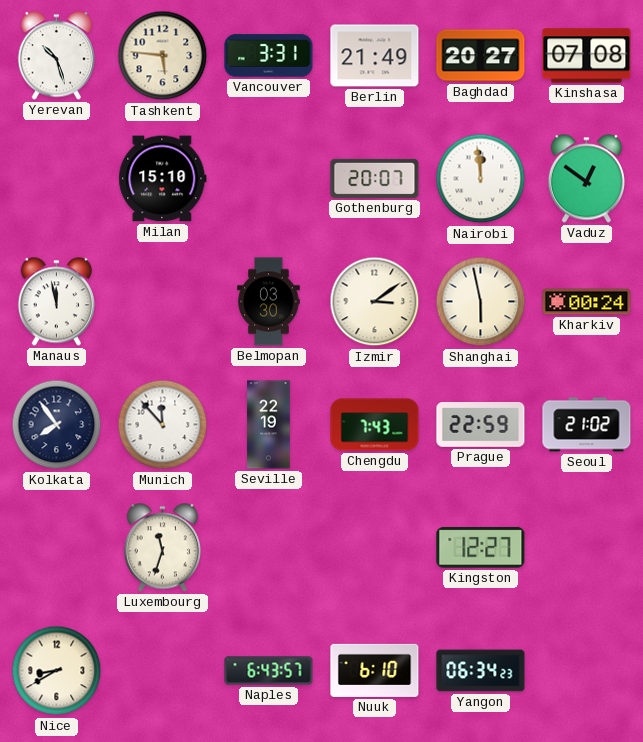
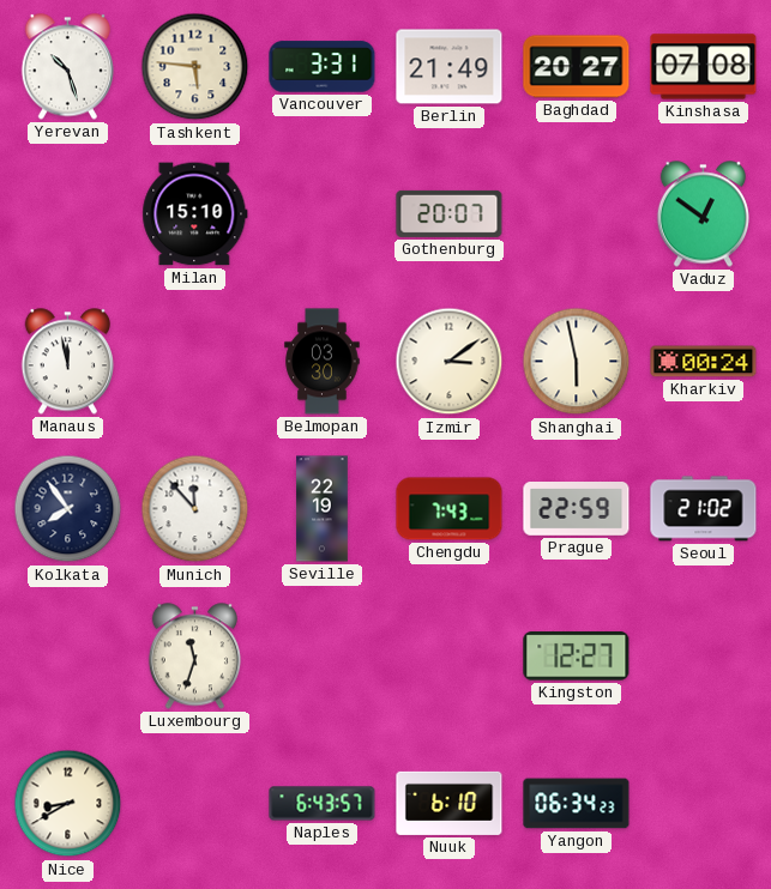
Nairobi: 11:59 -> none (481, 179)
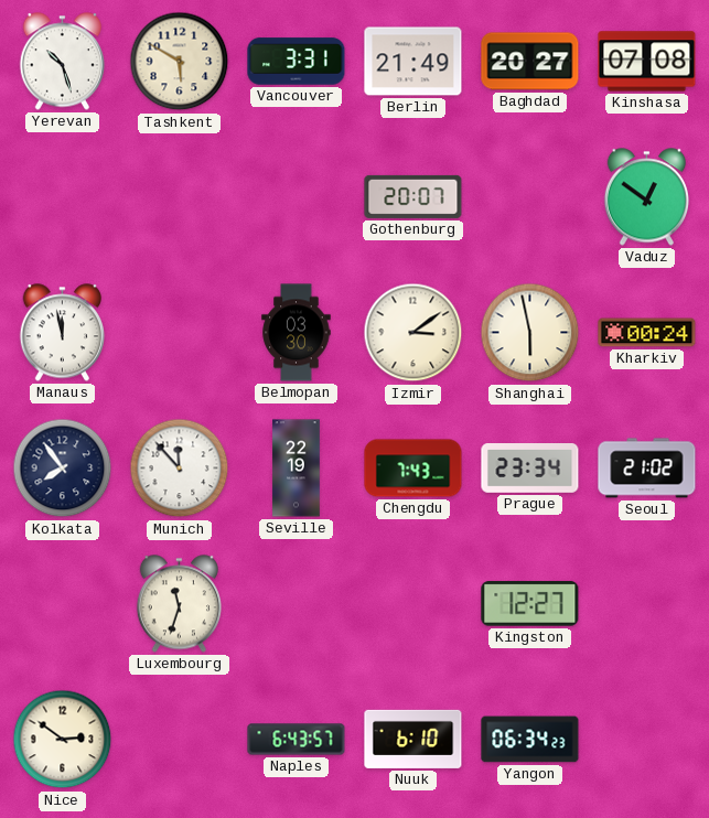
Tashkent: 5:46 -> 5:50 (180, 62)
Milan: 15:10 -> none (195, 214)
Prague: 22:59 -> 23:34 (530, 469)
Nice: 8:40 -> 2:51 (63, 740)
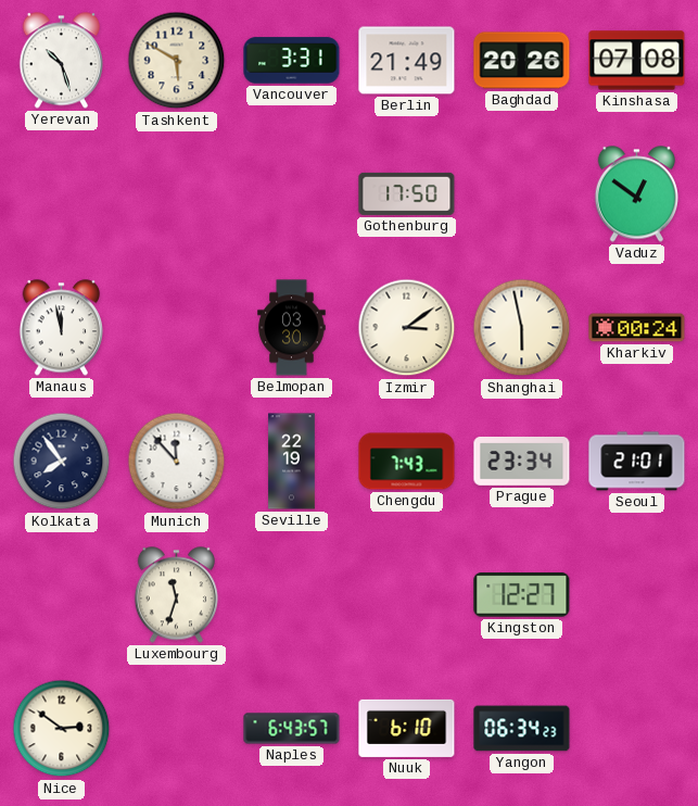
Baghdad: 20:27 -> 20:26 (522, 61)
Gothenburg: 20:07 -> 17:50 (407, 193)
Seoul: 21:02 -> 21:01 (637, 462)
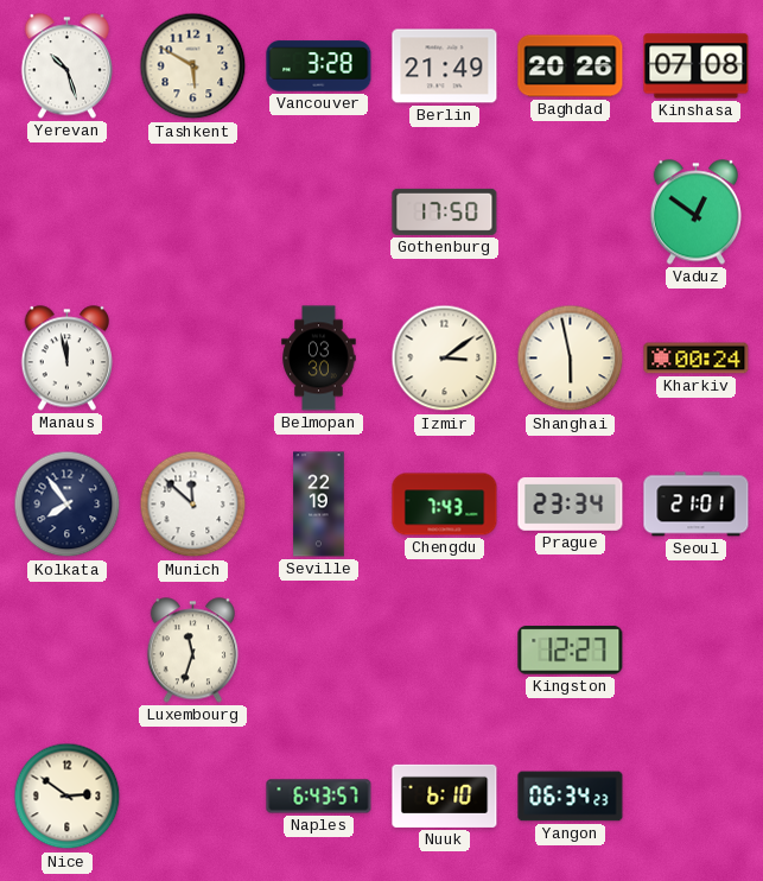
Vancouver: 3:31 -> 3:28 (319, 66)
Munich: 11:53 -> 11:52 (193, 505)
